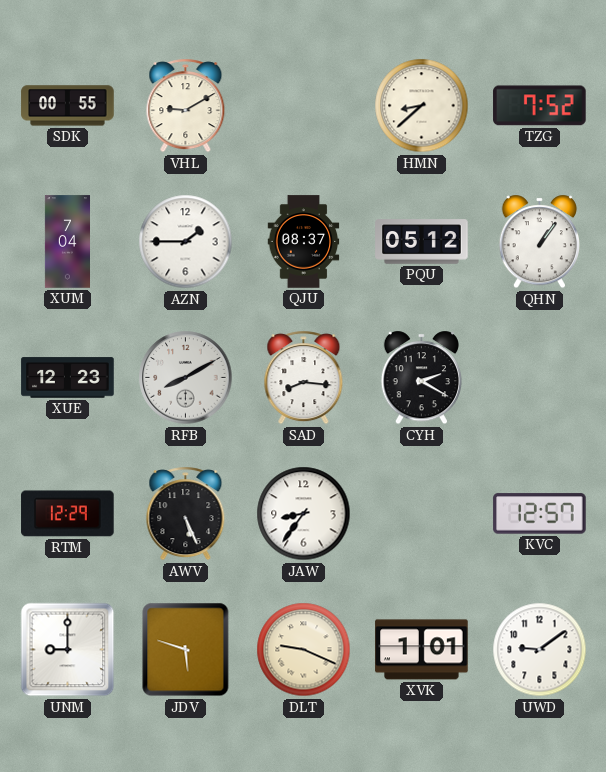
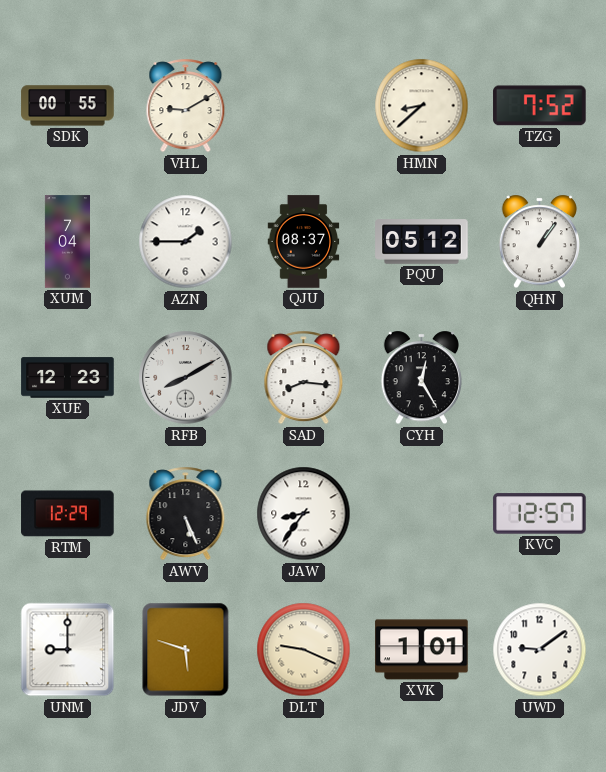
CYH: 2:20 -> 12:25 (421, 378)
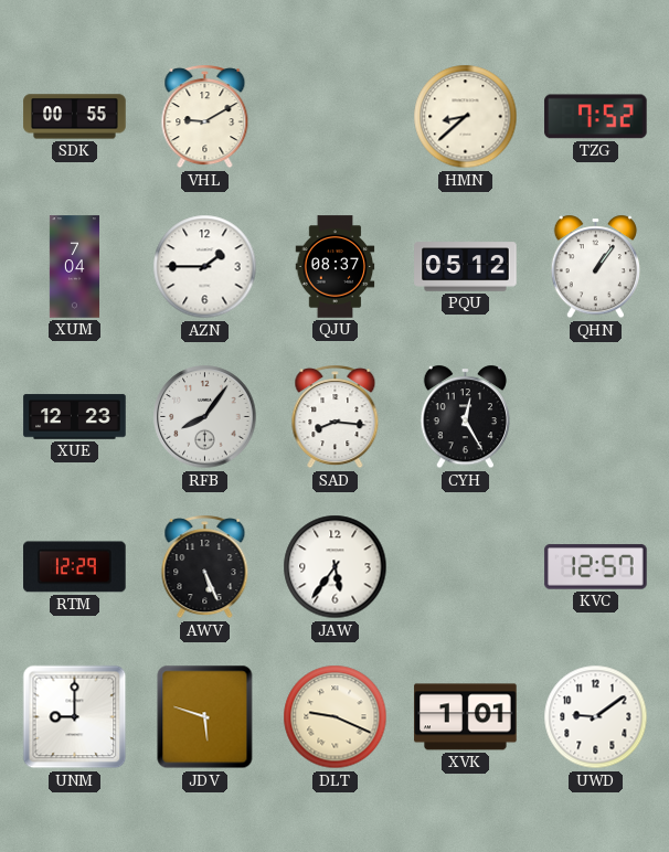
RFB: 8:10 -> 8:06 (205, 417)
JAW: 8:36 -> 5:36 (336, 567)
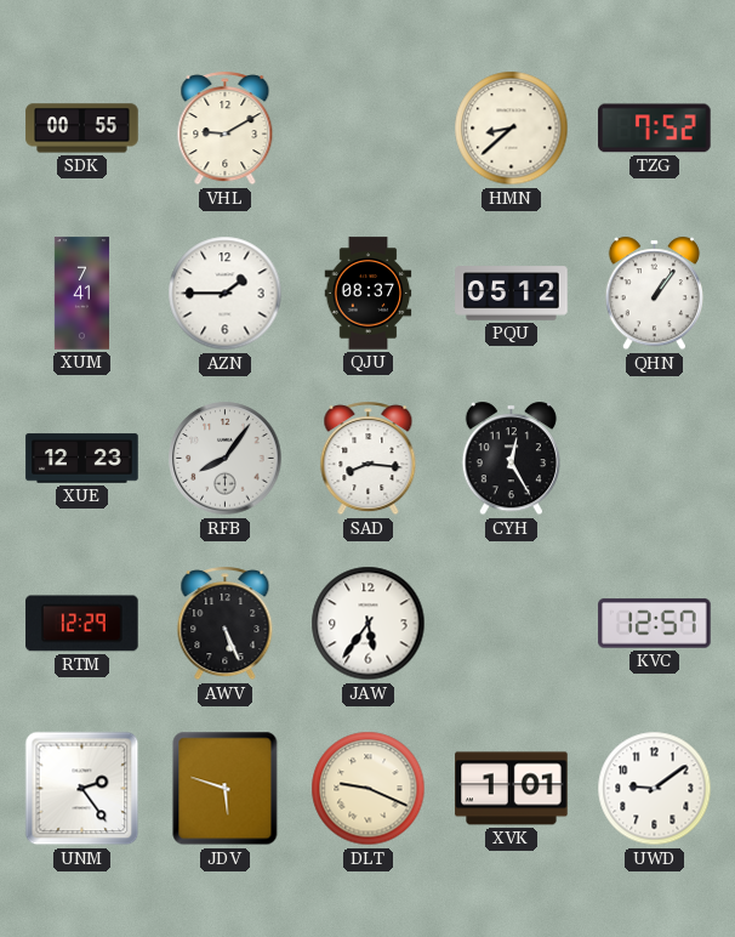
XUM: 7:04 -> 7:41 (81, 294)
UNM: 9:00 -> 2:24 (82, 789)
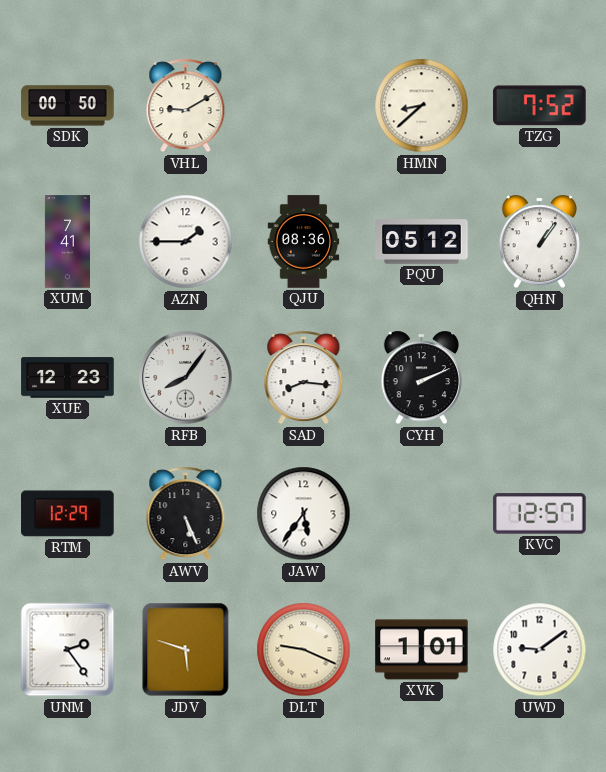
SDK: 00:55 -> 00:50 (68, 106)
QJU: 08:37 -> 08:36 (304, 242)
CYH: 12:25 -> 2:11 (421, 378)
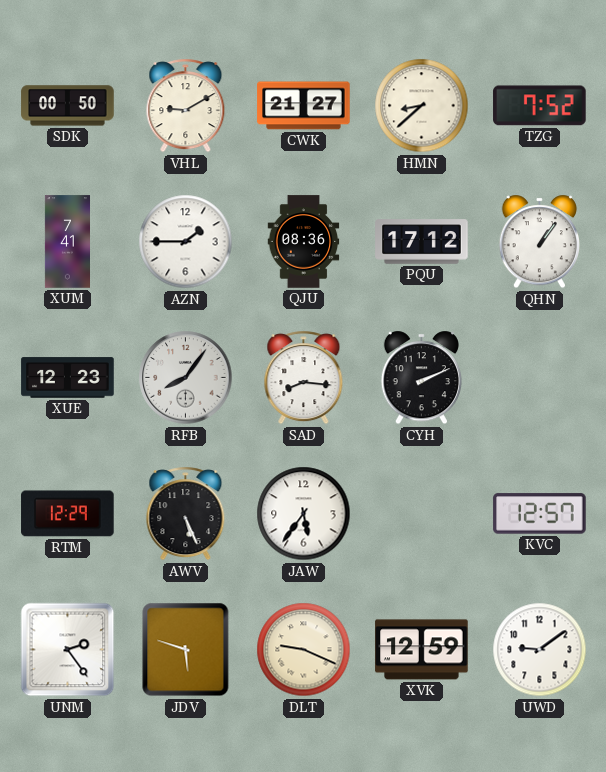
CWK: none -> 21:27 (304, 106)
PQU: 05:12 -> 17:12 (422, 242)
XVK: 1:01 -> 12:59 (422, 650)
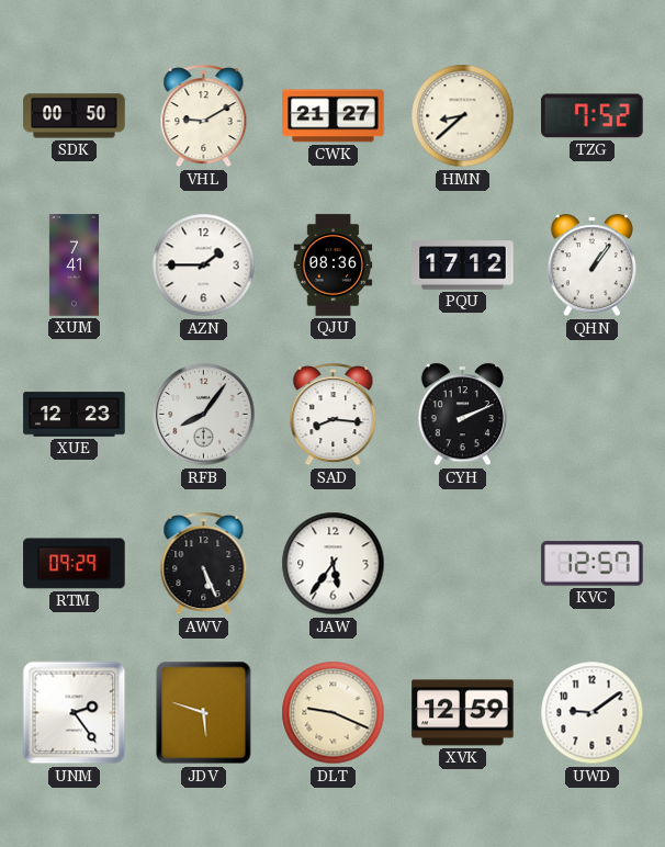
RTM: 12:29 -> 09:29 (75, 564)
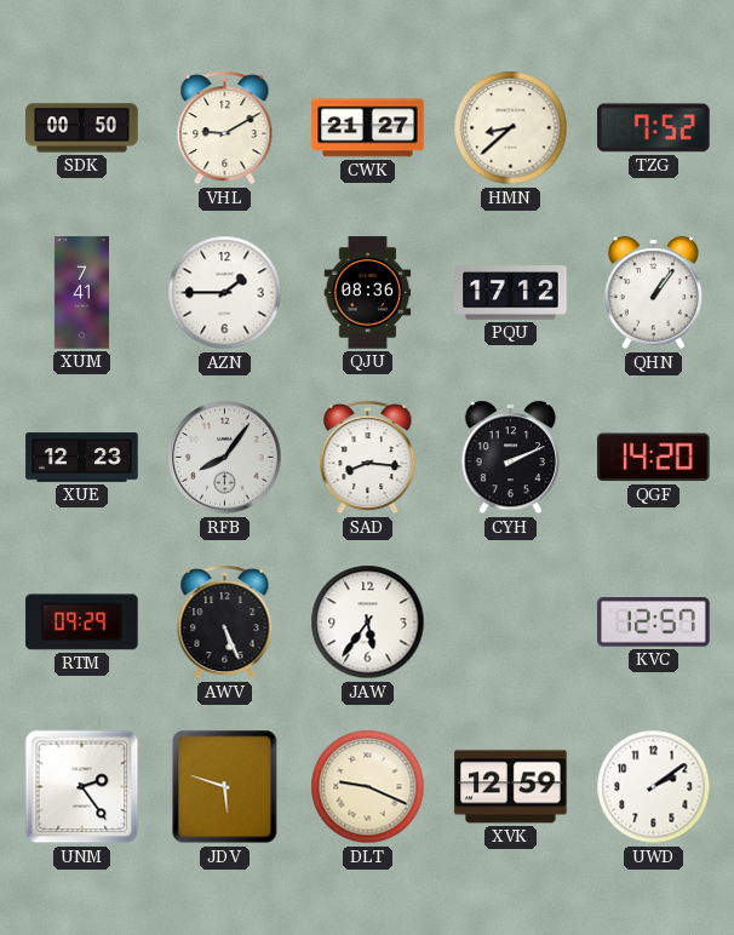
QGF: none -> 14:20 (654, 458)
UWD: 9:09 -> 2:09 (654, 787)
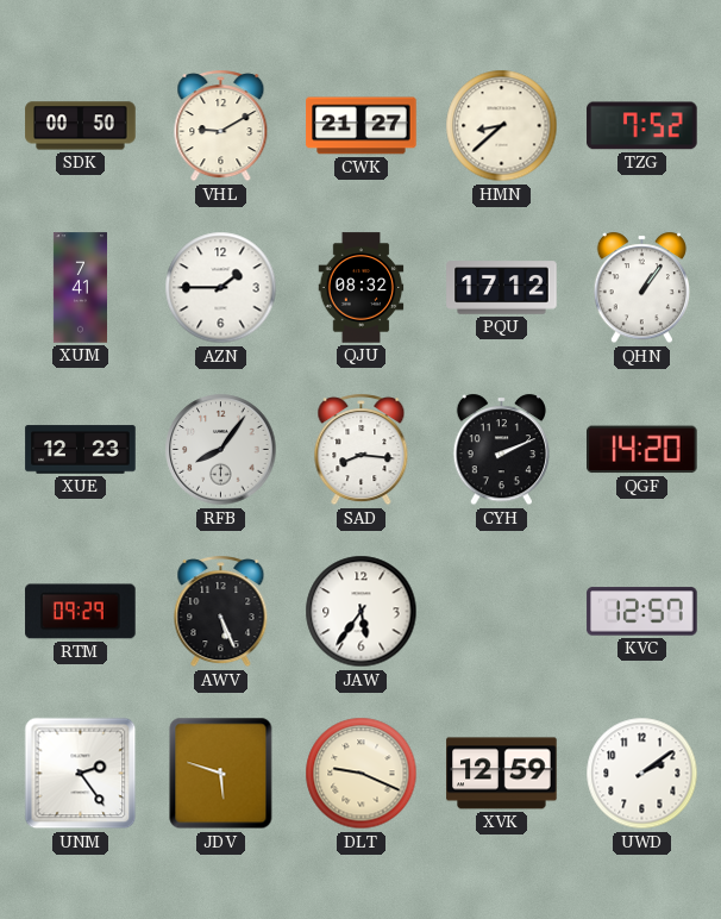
QJU: 08:36 -> 08:32 (362, 288)
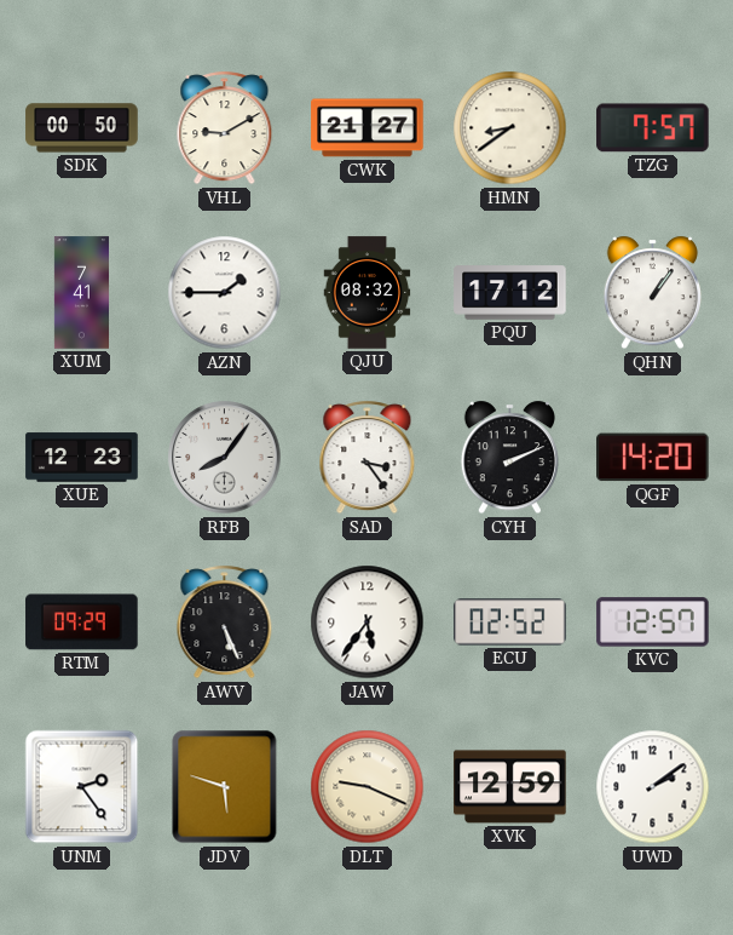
HMN: 8:38 -> 8:39 (510, 128)
TZG: 7:52 -> 7:57 (653, 128)
SAD: 8:16 -> 3:24 (368, 458)
ECU: none -> 02:52 (510, 623)
